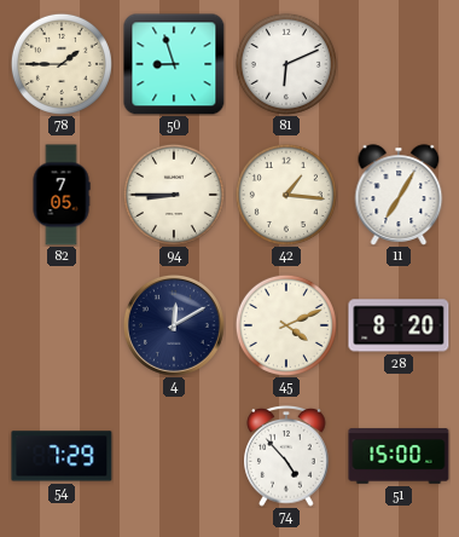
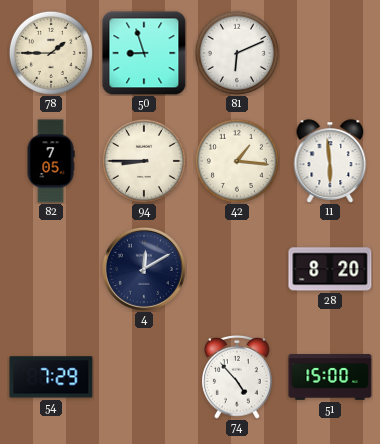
11: 7:05 -> 5:59 (330, 161)
45: 4:11 -> none (286, 325)
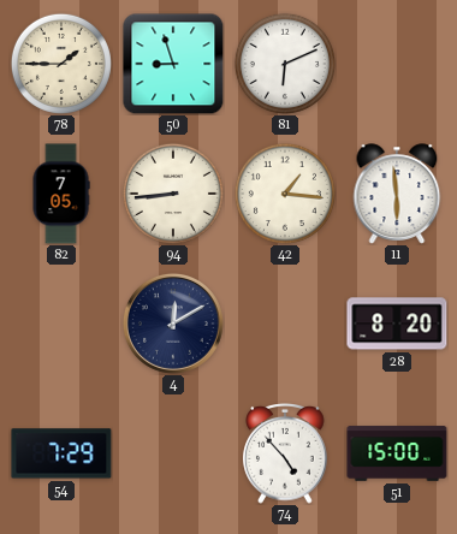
94: 8:45 -> 8:44 (173, 194)
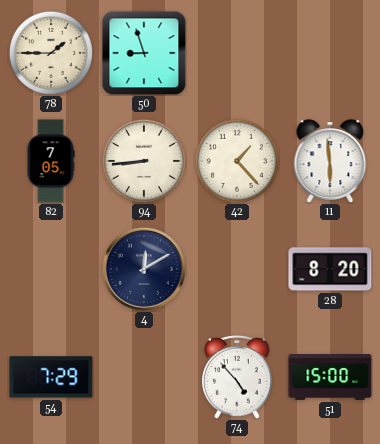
81: 6:11 -> none (285, 64)
42: 1:16 -> 1:23 (237, 161)
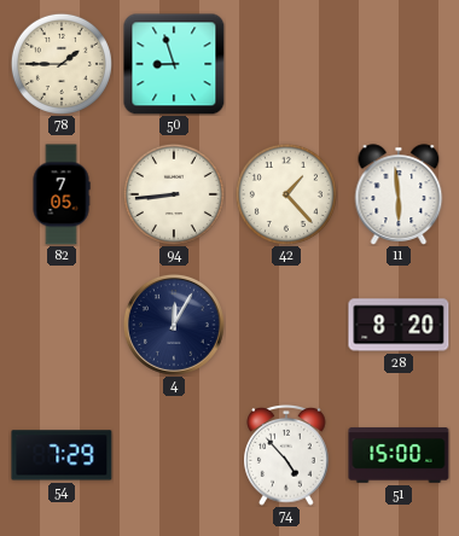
4: 12:10 -> 12:05 (174, 325)
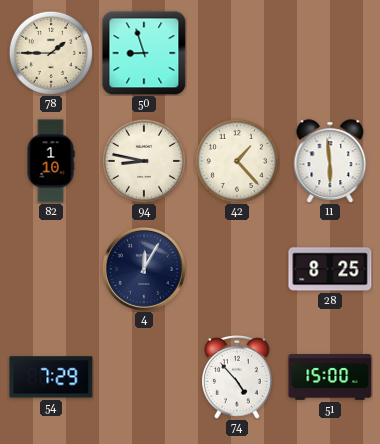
82: 7:05 -> 1:10 (51, 161)
94: 8:44 -> 8:47 (144, 161)
28: 8:20 -> 8:25 (330, 269)
